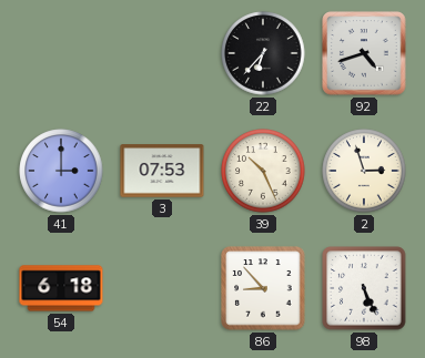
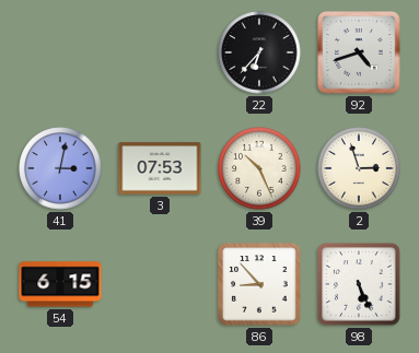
41: 3:00 -> 3:02 (60, 168)
54: 6:18 -> 6:15 (60, 284)
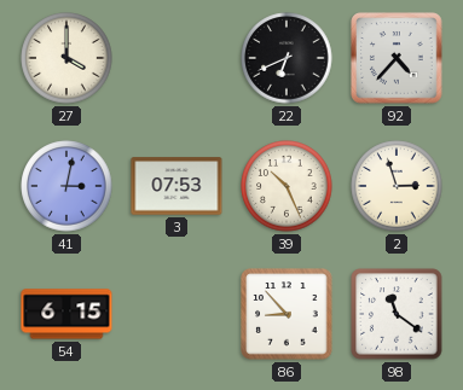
27: none -> 4:00 (66, 58)
22: 6:37 -> 6:41 (287, 58)
92: 4:42 -> 4:37 (397, 58)
98: 5:26 -> 11:21 (397, 314)
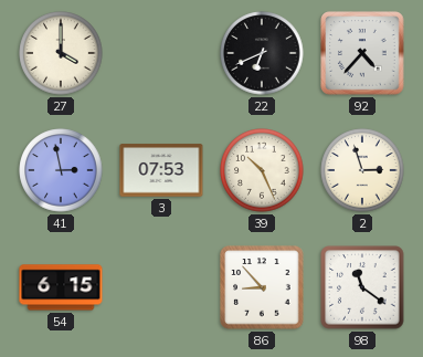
41: 3:02 -> 2:58 (61, 170)
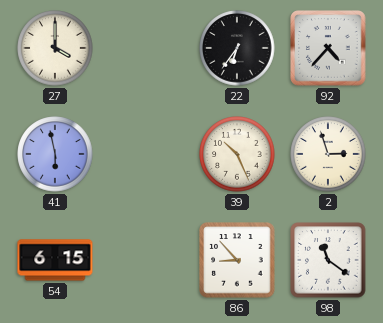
22: 6:41 -> 6:36 (237, 48)
41: 2:58 -> 5:58 (55, 154)
3: 07:53 -> none (161, 170)
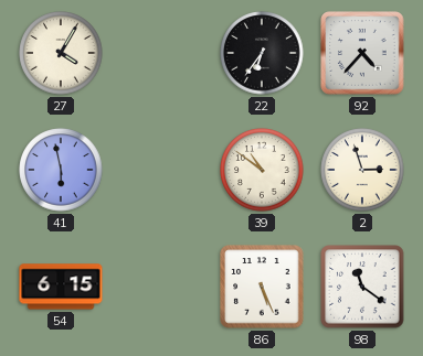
27: 4:00 -> 4:05 (61, 53)
39: 10:26 -> 10:51 (262, 170)
86: 8:53 -> 5:26 (262, 287)
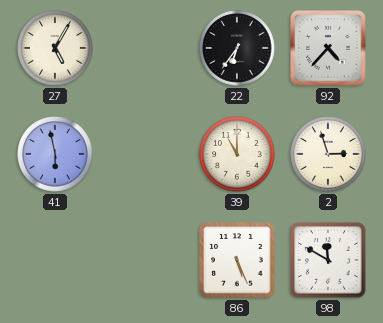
27: 4:05 -> 5:05 (55, 48)
39: 10:51 -> 11:00 (237, 154)
54: 6:15 -> none (61, 287)
98: 11:21 -> 11:50 (328, 260)
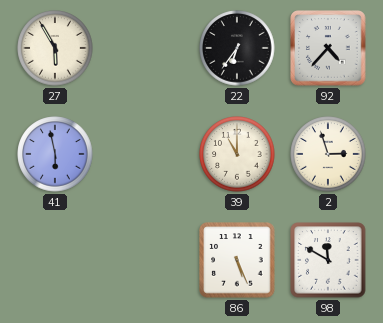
27: 5:05 -> 5:55 (55, 48)
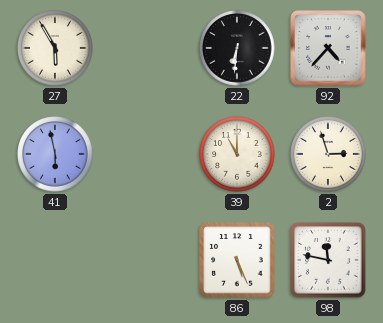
22: 6:36 -> 6:31 (237, 48)
98: 11:50 -> 11:47 (328, 260)
